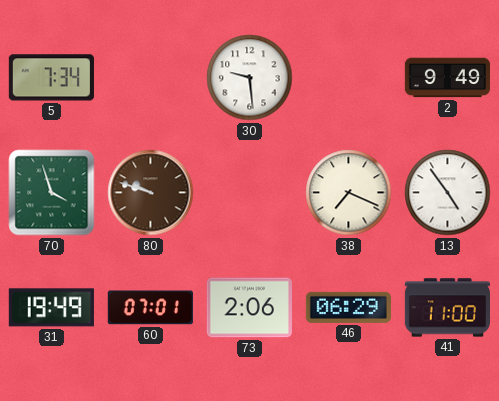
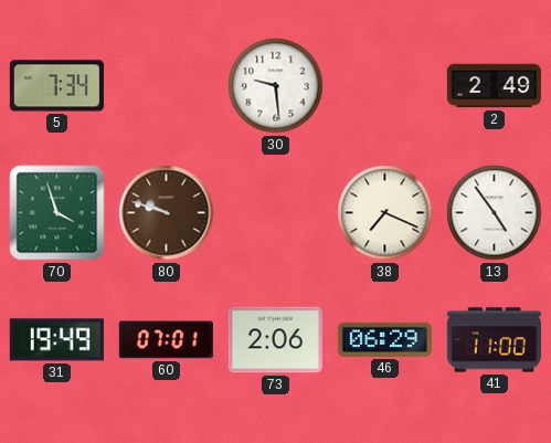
2: 9:49 -> 2:49 (494, 86)
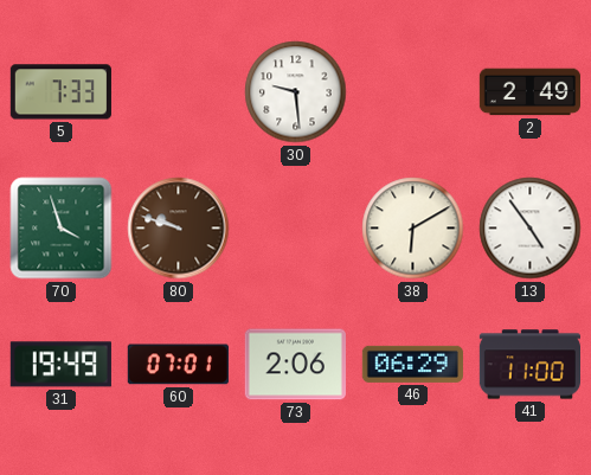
5: 7:34 -> 7:33 (60, 92)
38: 7:19 -> 6:10 (413, 229)
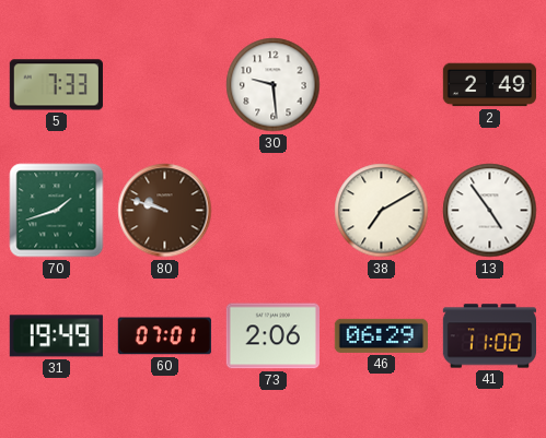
70: 3:57 -> 1:42 (57, 211)
38: 6:10 -> 7:10 (382, 211)
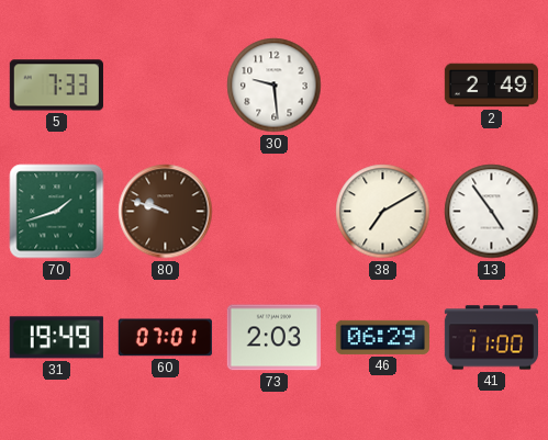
73: 2:06 -> 2:03 (273, 338)
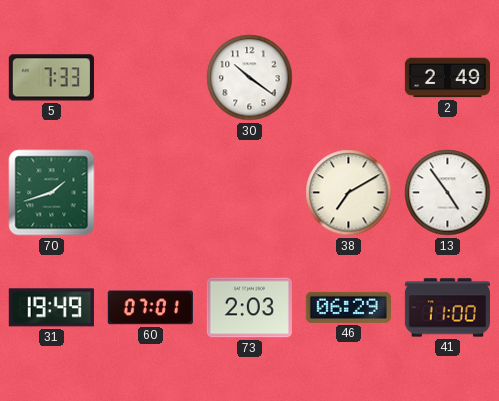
30: 9:29 -> 10:21 (250, 78)
80: 9:48 -> none (166, 212)
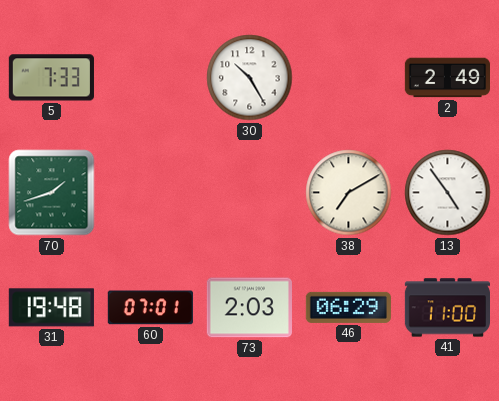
30: 10:21 -> 10:25 (250, 78)
31: 19:49 -> 19:48 (51, 308)
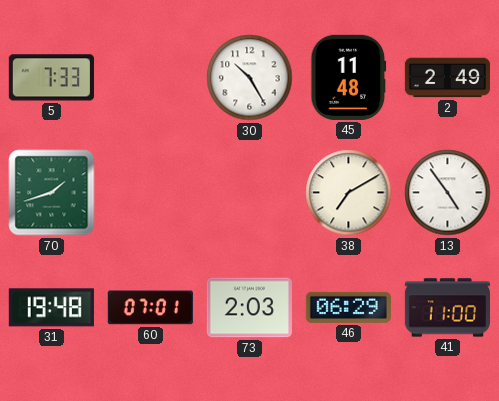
45: none -> 11:48 (349, 77)
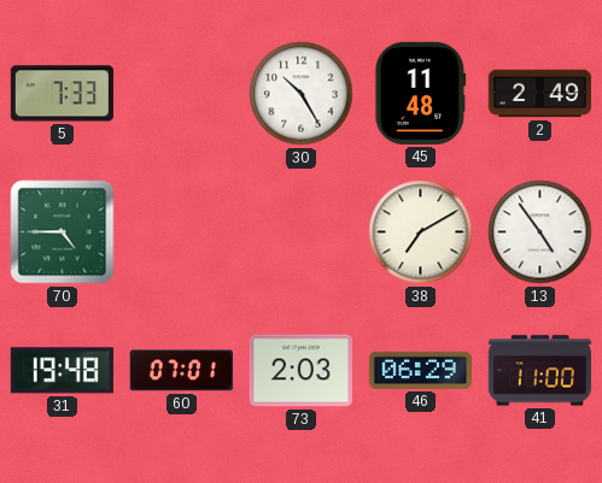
70: 1:42 -> 4:45 (63, 232)
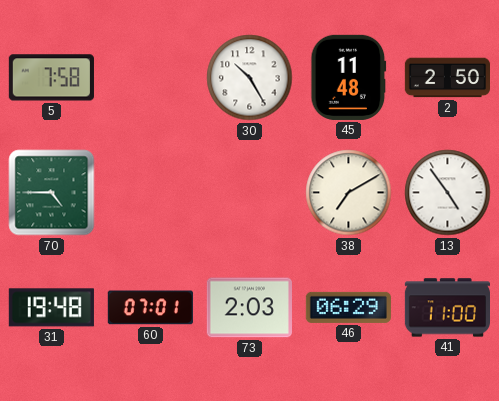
5: 7:33 -> 7:58 (51, 78)
2: 2:49 -> 2:50 (447, 78)
